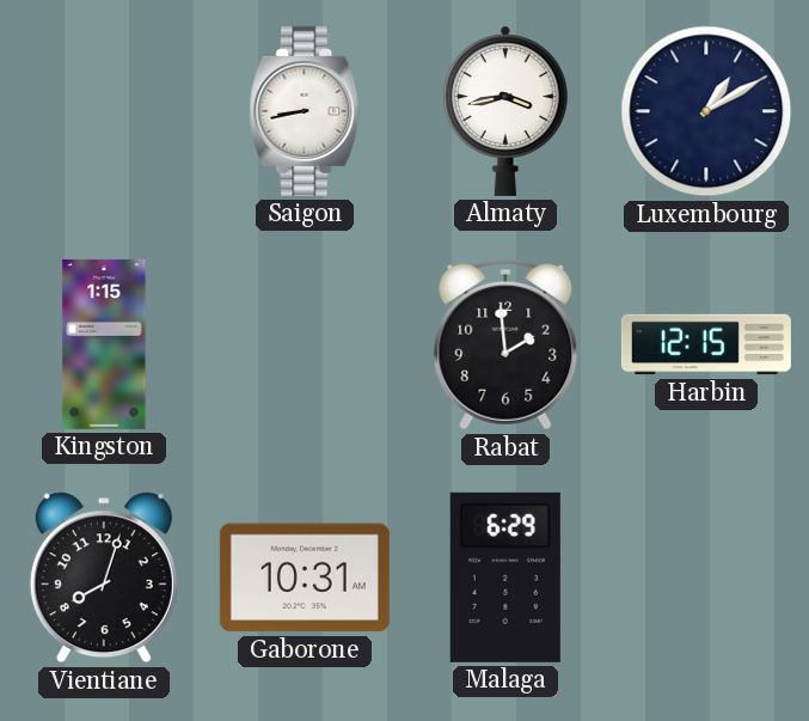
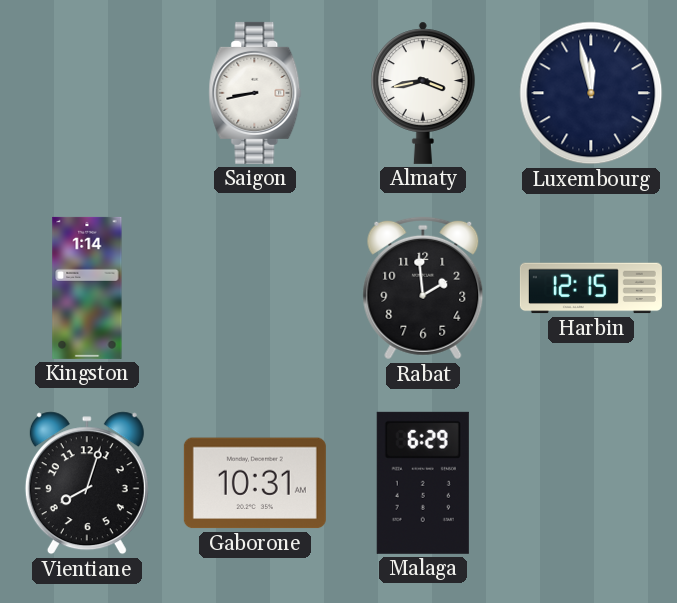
Luxembourg: 1:10 -> 11:58 (591, 93)
Kingston: 1:15 -> 1:14 (87, 288)
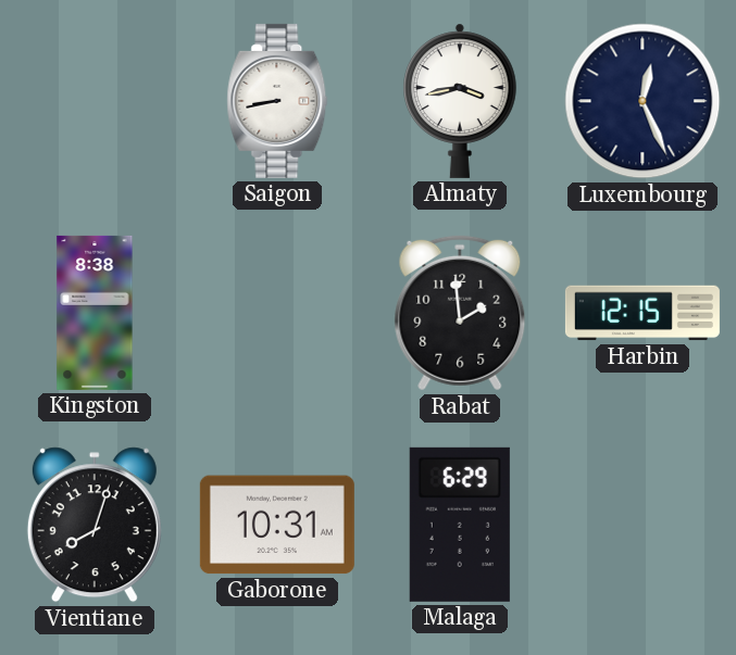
Luxembourg: 11:58 -> 12:26 (643, 101)
Kingston: 1:14 -> 8:38 (95, 313)
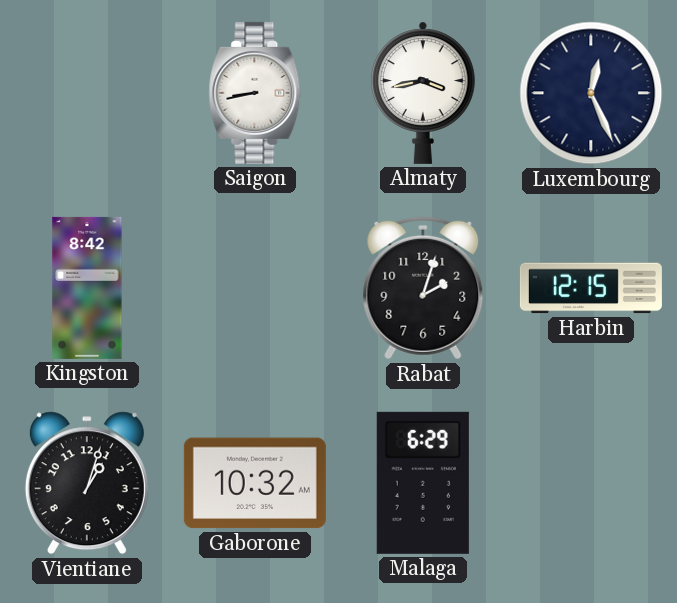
Kingston: 8:38 -> 8:42 (87, 288)
Rabat: 1:59 -> 2:03 (423, 288)
Vientiane: 8:03 -> 1:03 (87, 483)
Gaborone: 10:31 -> 10:32 (255, 483)
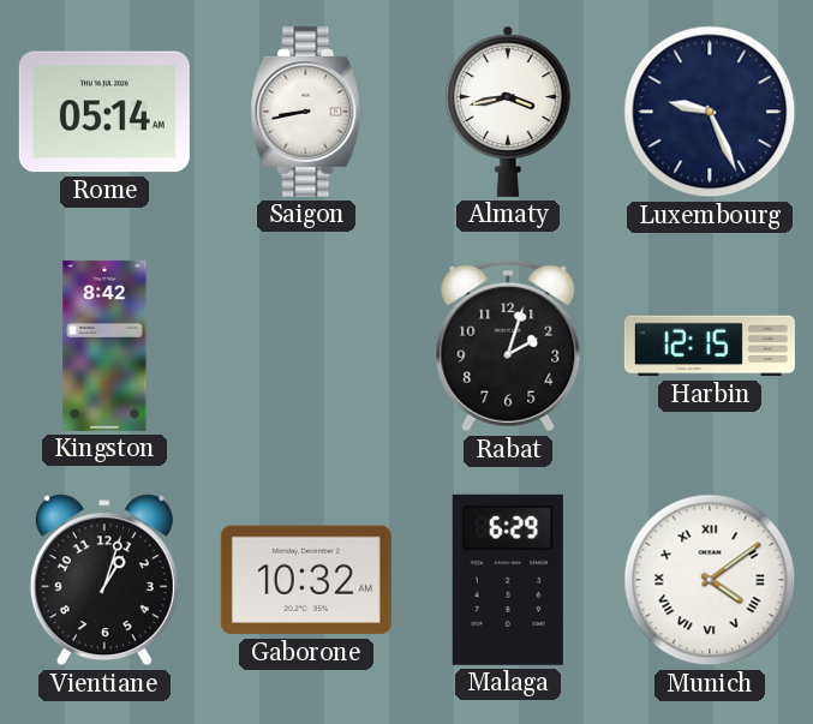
Rome: none -> 05:14 (104, 112)
Luxembourg: 12:26 -> 9:26 (710, 112)
Munich: none -> 4:09 (710, 580)
